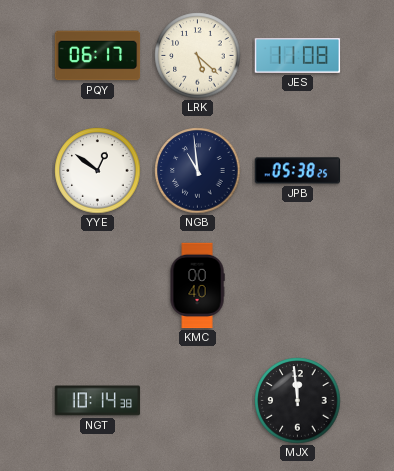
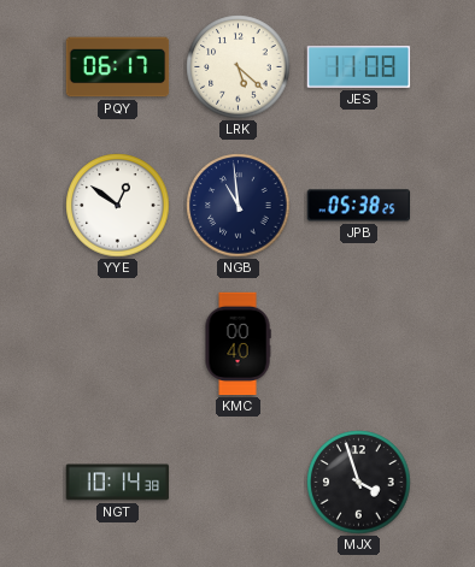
MJX: 11:59 -> 3:57 (359, 483)
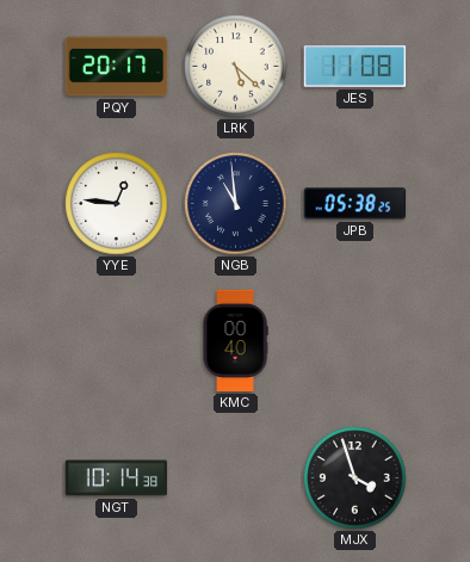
PQY: 06:17 -> 20:17 (117, 67)
YYE: 12:51 -> 12:46 (117, 204)
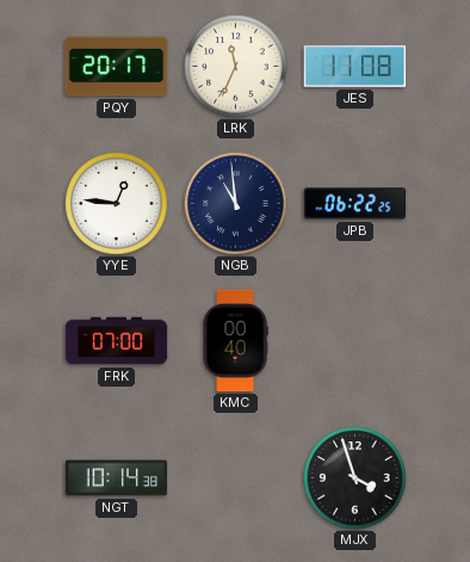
LRK: 5:22 -> 11:34 (236, 67)
JPB: 05:38 -> 06:22 (355, 204)
FRK: none -> 07:00 (117, 341)
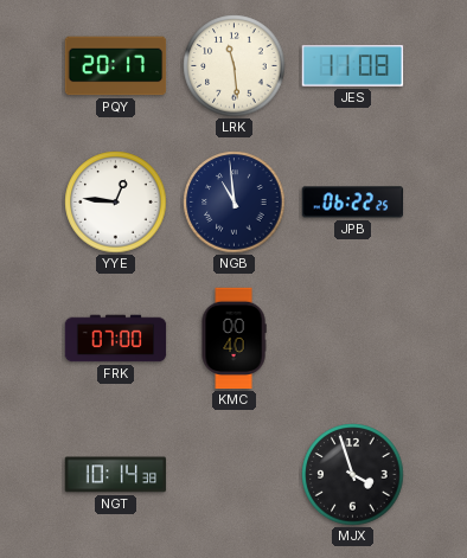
LRK: 11:34 -> 11:29 (235, 66)
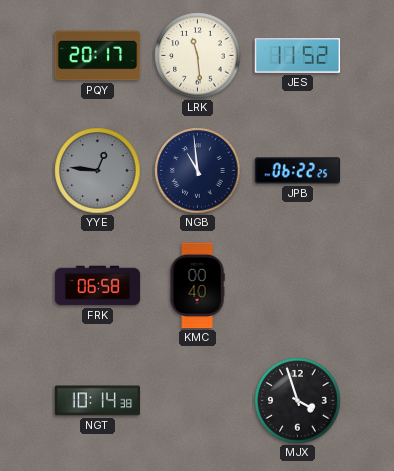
JES: 11:08 -> 11:52 (298, 56)
YYE dial: white -> grey (98, 171)
FRK: 07:00 -> 06:58 (98, 286)
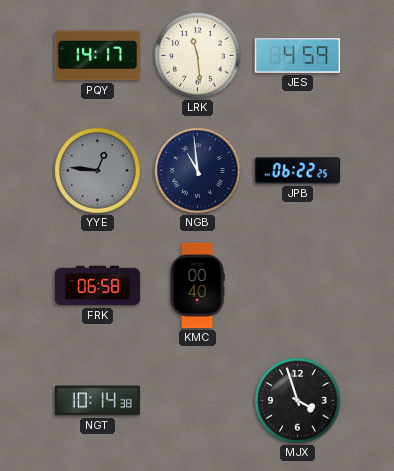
PQY: 20:17 -> 14:17 (98, 56)
JES: 11:52 -> 4:59 (298, 56)
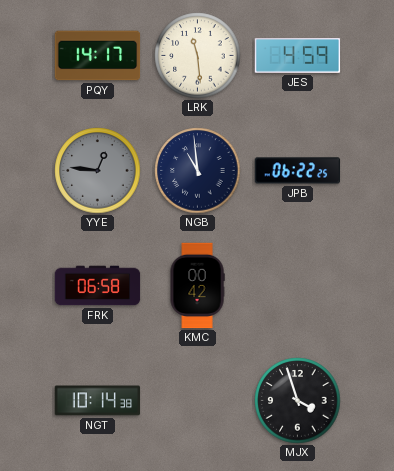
KMC: 00:40 -> 00:42 (197, 286)
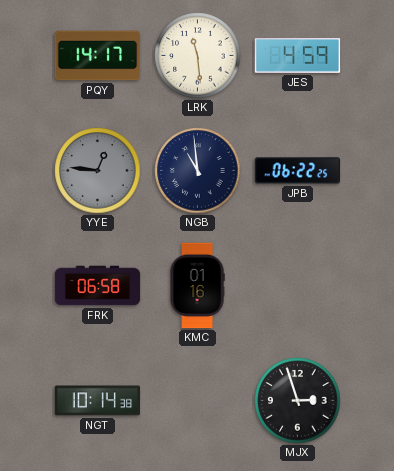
KMC: 00:42 -> 01:16 (197, 286)
MJX: 3:57 -> 2:57 (298, 401)
